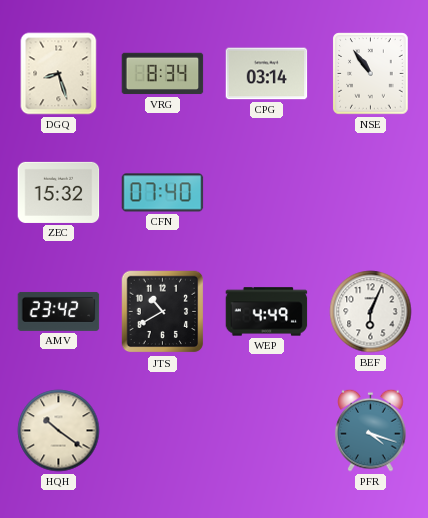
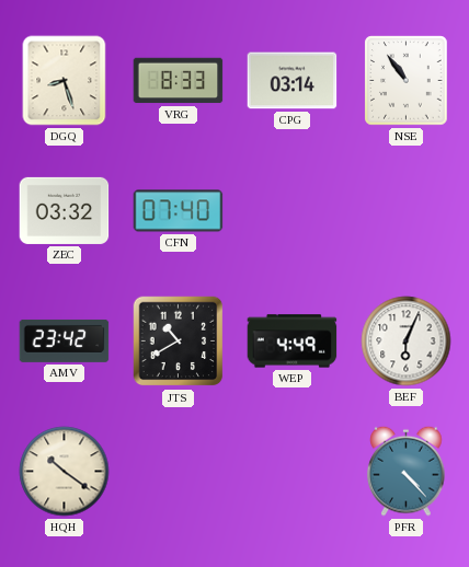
VRG: 8:34 -> 8:33 (179, 81)
ZEC: 15:32 -> 03:32 (65, 210)
PFR: 4:18 -> 4:23 (407, 471)
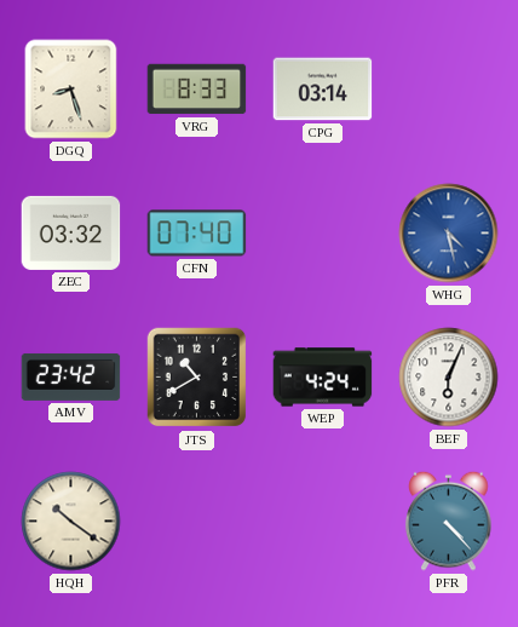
NSE: 10:54 -> none (407, 81)
WHG: none -> 4:28 (449, 234)
WEP: 4:49 -> 4:24 (323, 378)
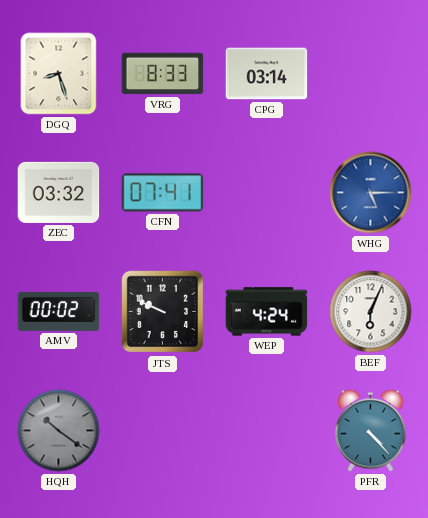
CFN: 07:40 -> 07:41 (163, 193)
WHG: 4:28 -> 5:15 (371, 193)
AMV: 23:42 -> 00:02 (59, 311)
JTS: 10:40 -> 9:49 (163, 312)
HQH dial: cream -> grey (59, 431)
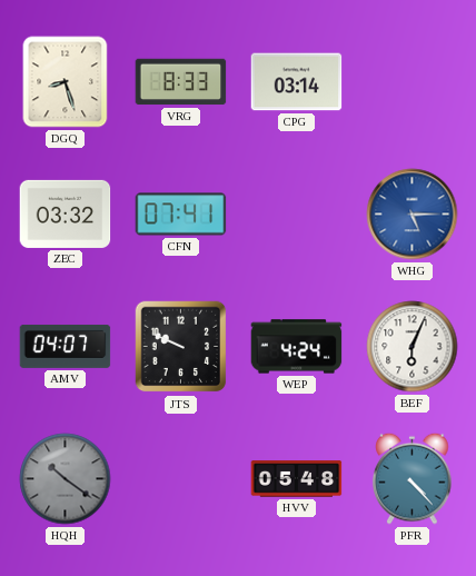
AMV: 00:02 -> 04:07 (66, 346)
HVV: none -> 05:48 (297, 479)
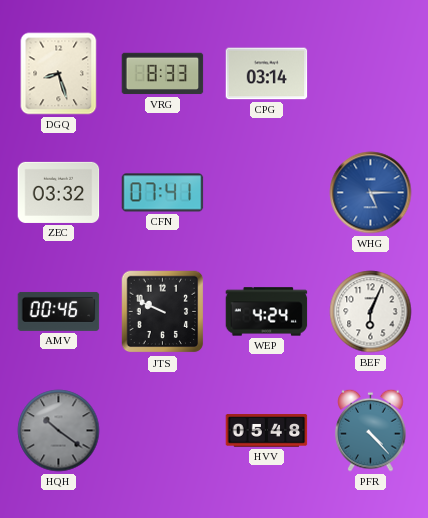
AMV: 04:07 -> 00:46 (59, 311)
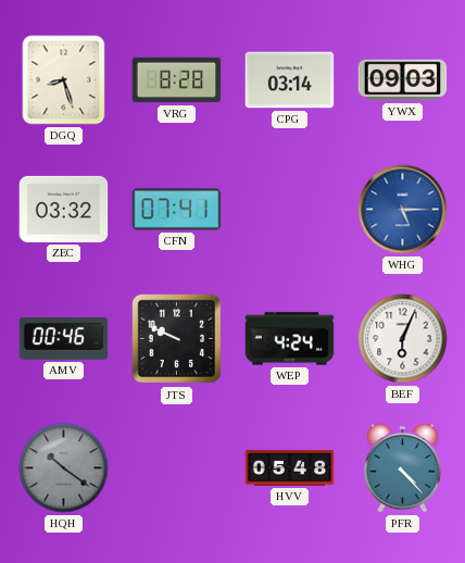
VRG: 8:33 -> 8:28 (177, 80)
YWX: none -> 09:03 (403, 80)
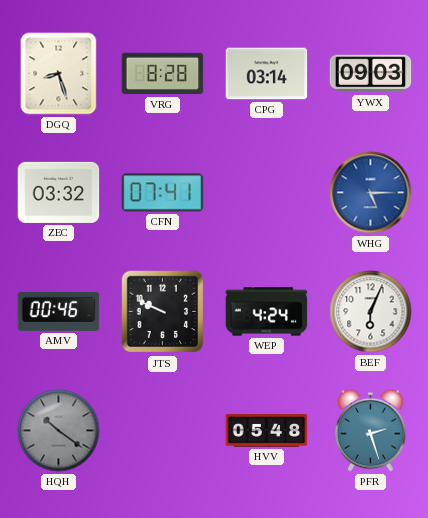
PFR: 4:23 -> 2:27 (371, 430)
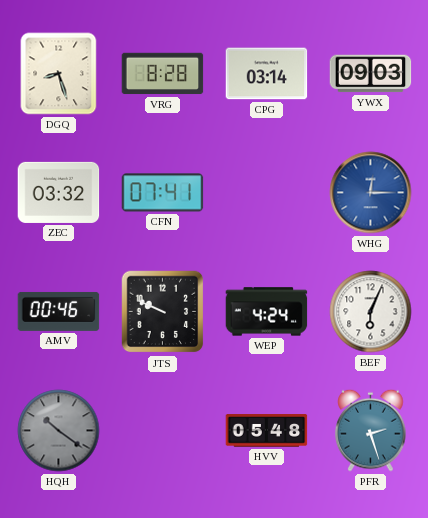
WHG: 5:15 -> 12:15 (371, 193)
